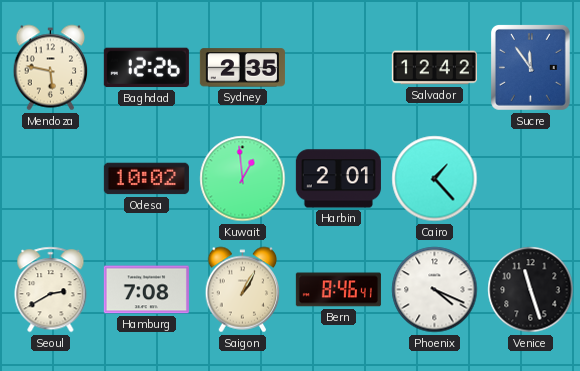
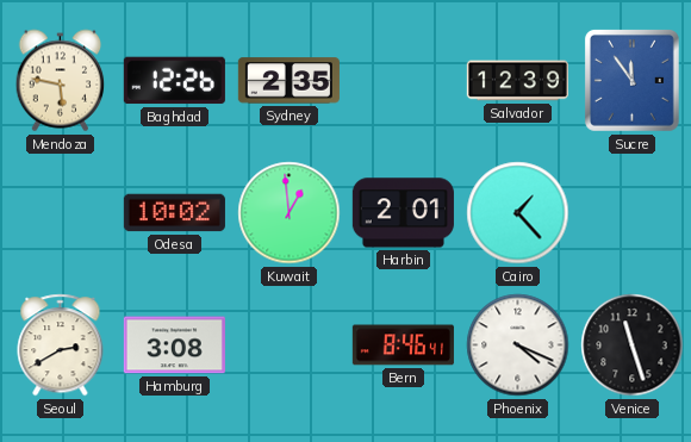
Salvador: 12:42 -> 12:39 (517, 81)
Hamburg: 7:08 -> 3:08 (174, 345)
Saigon: 1:05 -> none (243, 290)
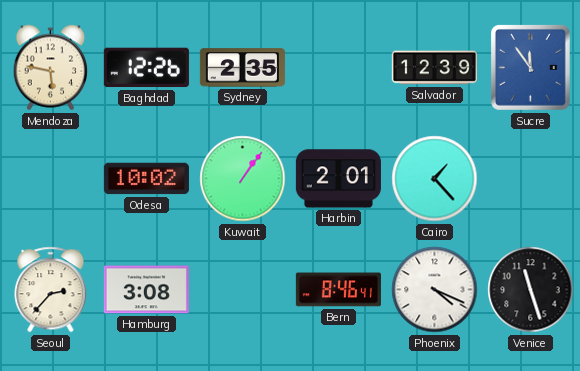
Kuwait: 12:59 -> 1:06 (243, 179)
Seoul: 2:40 -> 2:37 (51, 290)
